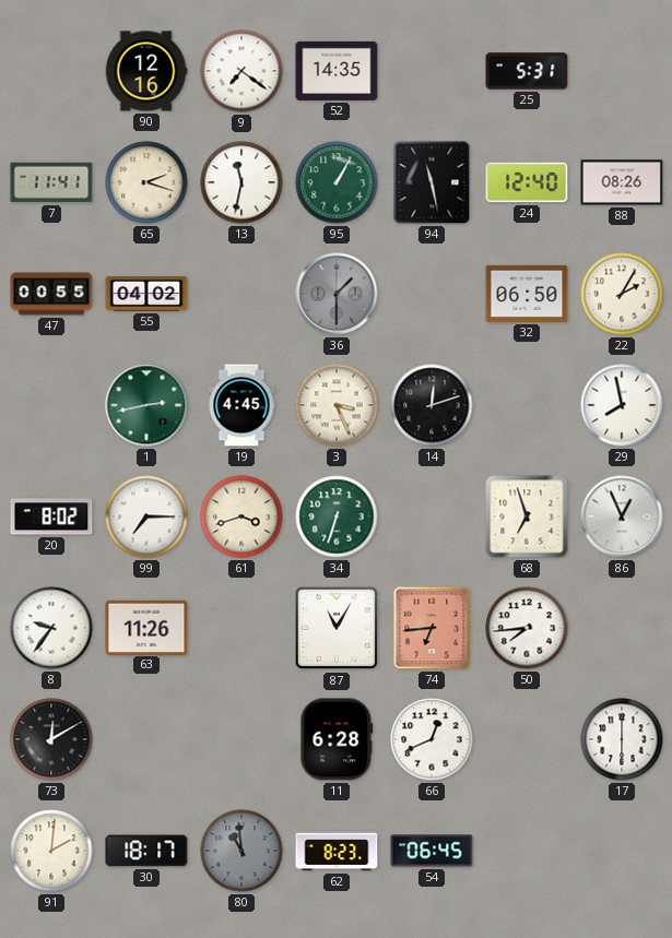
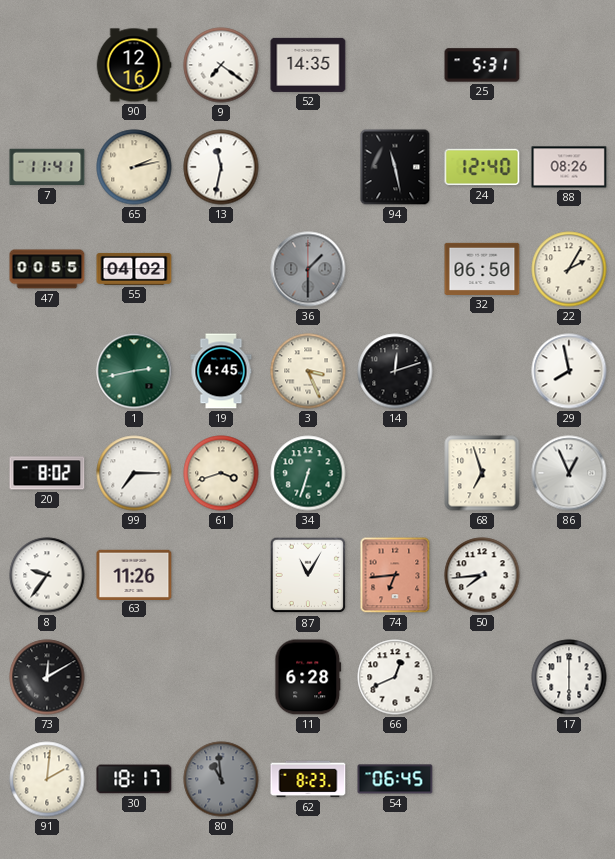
65: 2:18 -> 2:13 (134, 167)
95: 1:05 -> none (337, 182)
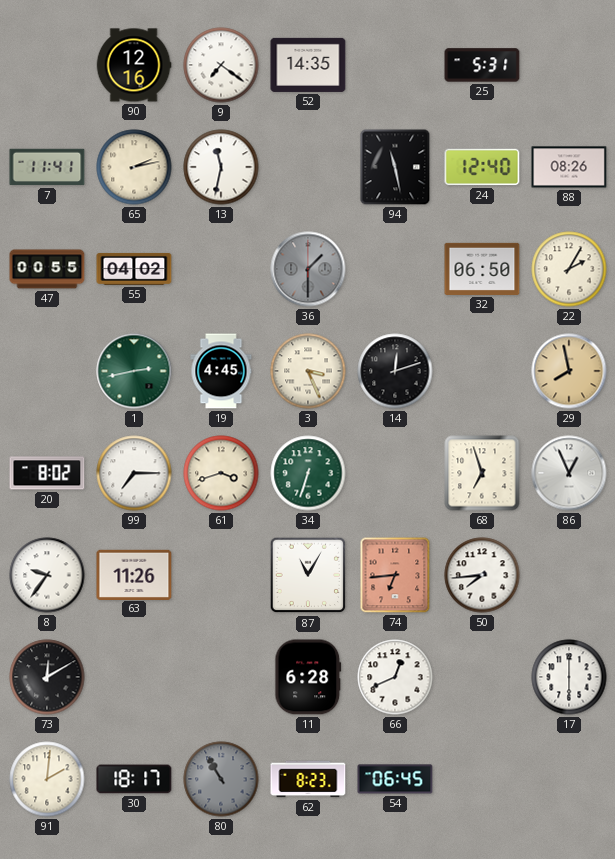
29 dial: white -> champagne (569, 371)
80: 10:59 -> 10:55 (221, 779)
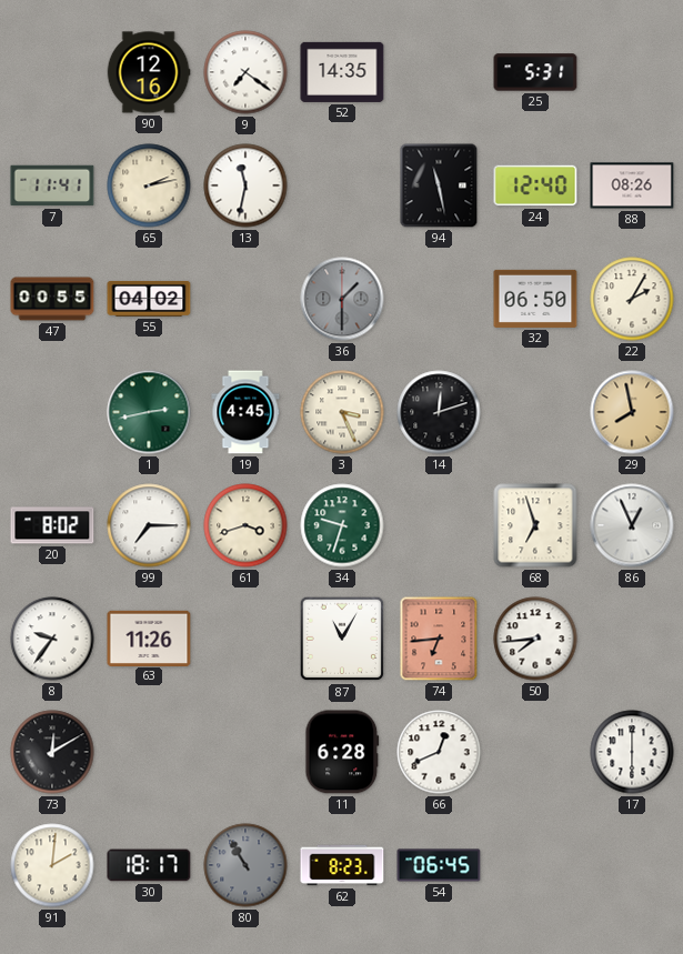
34: 6:33 -> 9:33 (342, 525)
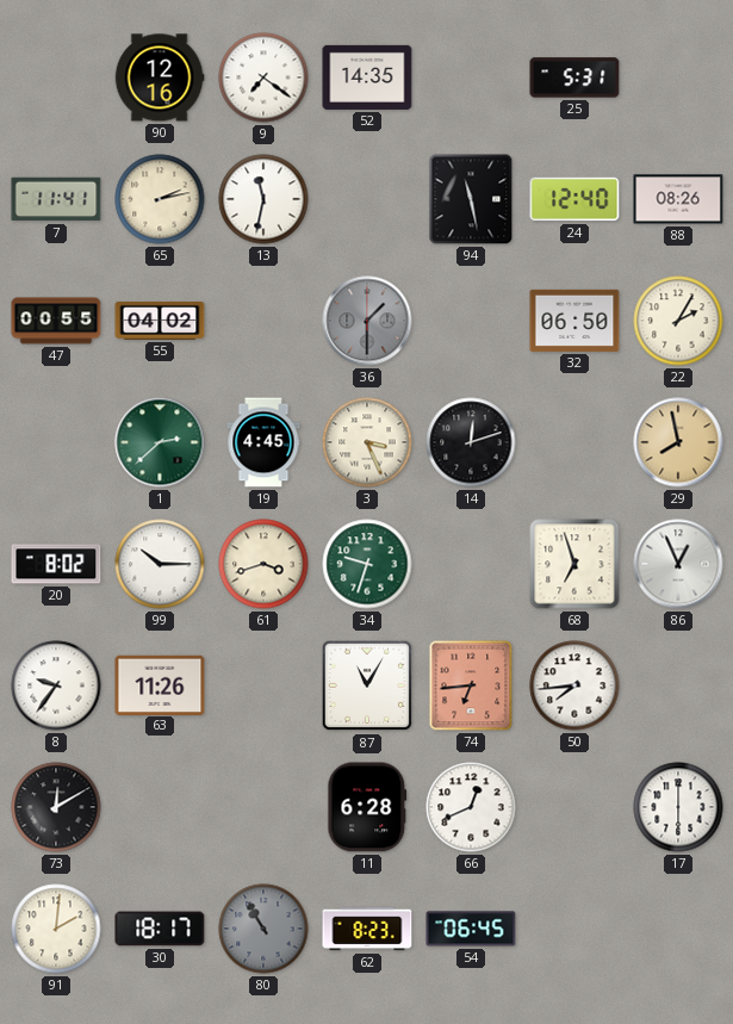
1: 2:43 -> 2:38 (160, 442)
99: 7:15 -> 10:15 (160, 564)
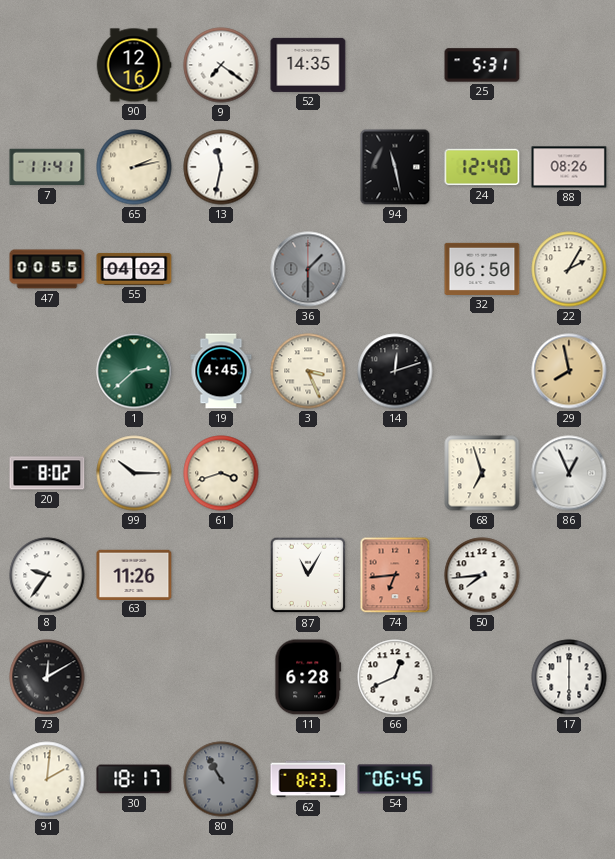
34: 9:33 -> none (367, 564)
